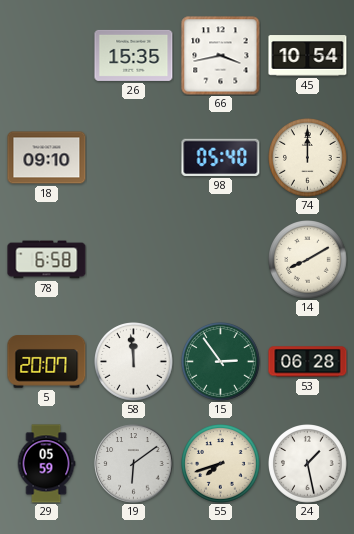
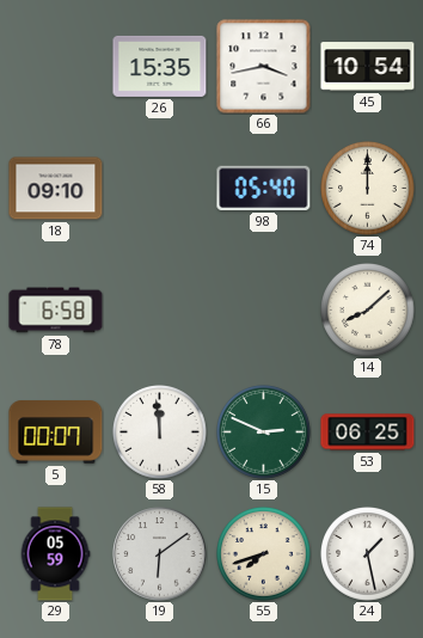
14: 8:10 -> 8:08 (368, 311)
5: 20:07 -> 00:07 (56, 433)
15: 2:54 -> 2:49 (264, 433)
53: 06:28 -> 06:25 (368, 433)
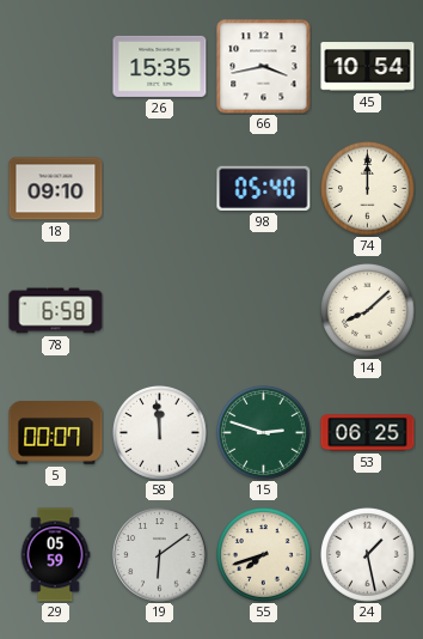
15: 2:49 -> 2:48 (264, 433)
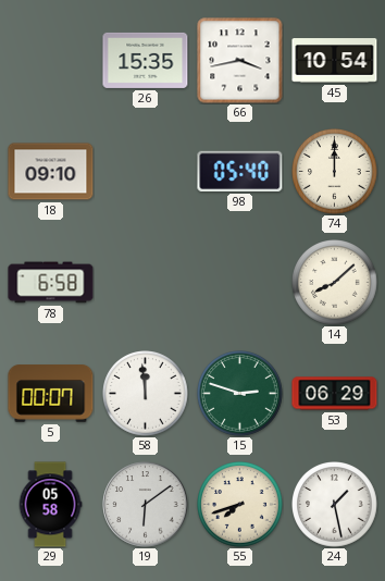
53: 06:25 -> 06:29 (335, 394)
29: 05:59 -> 05:58 (50, 505)
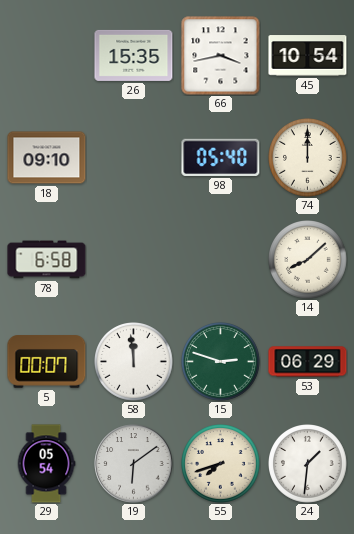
29: 05:58 -> 05:54 (46, 464)
24: 1:28 -> 1:31 (308, 464)
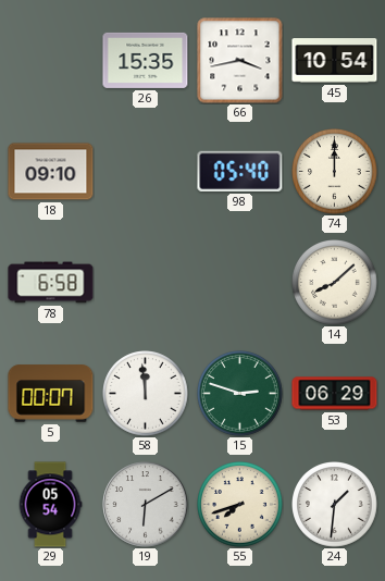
19: 6:09 -> 6:10 (146, 505)
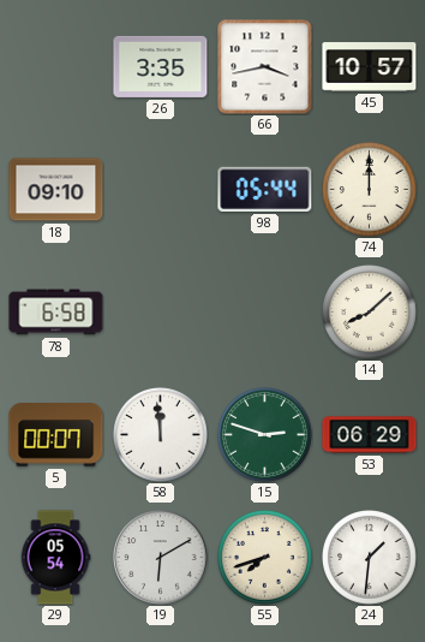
26: 15:35 -> 3:35 (161, 66)
45: 10:54 -> 10:57 (370, 67)
98: 05:40 -> 05:44 (265, 189)
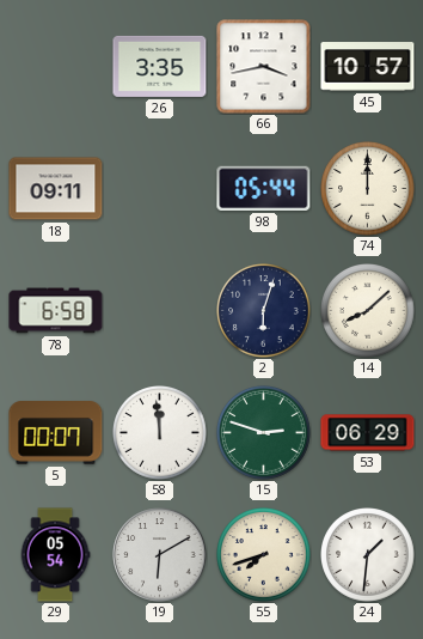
18: 09:10 -> 09:11 (56, 189)
2: none -> 6:03 (264, 311)
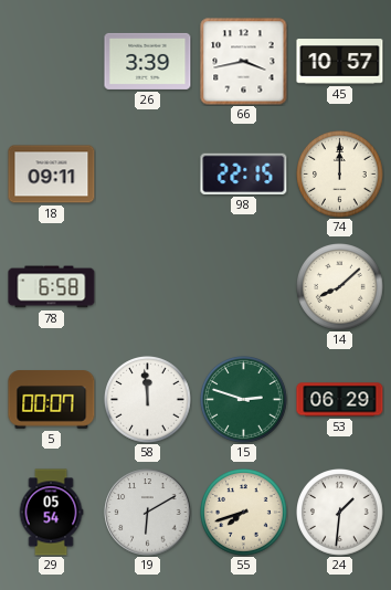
26: 3:35 -> 3:39 (148, 61)
98: 05:44 -> 22:15 (244, 173)
2: 6:03 -> none (264, 311)
